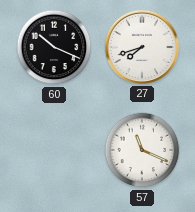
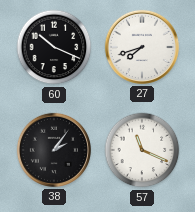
38: none -> 2:06 (54, 150)
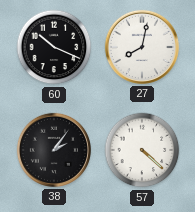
27: 7:42 -> 8:02 (142, 47)
57: 11:19 -> 4:22 (142, 150)
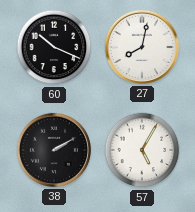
38: 2:06 -> 2:10 (54, 150)
57: 4:22 -> 5:05 (142, 150)
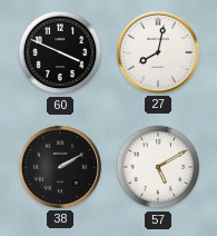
60: 10:19 -> 3:49 (60, 52)
57: 5:05 -> 5:10 (158, 167)
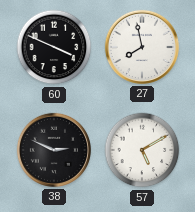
27: 8:02 -> 7:58 (142, 47)
38: 2:10 -> 2:49 (54, 150)
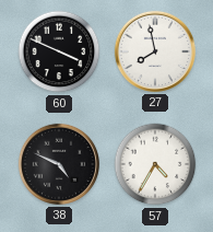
38: 2:49 -> 4:49 (59, 164)
57: 5:10 -> 4:35 (155, 164)
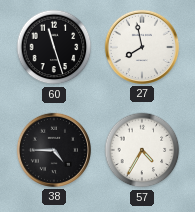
60: 3:49 -> 11:27 (54, 47)
38: 4:49 -> 4:45 (54, 150)
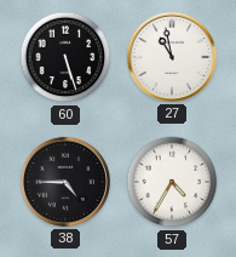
60: 11:27 -> 5:27 (65, 57)
27: 7:58 -> 10:58 (172, 57)
